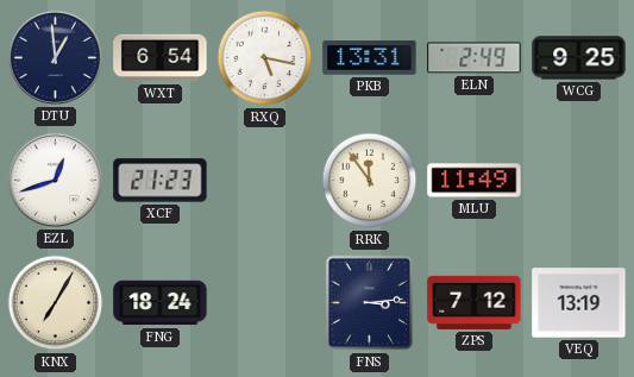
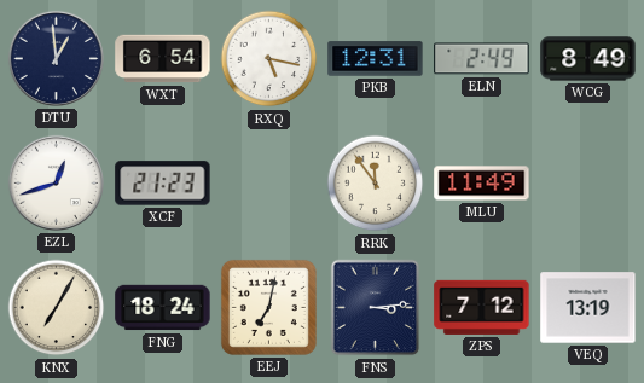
PKB: 13:31 -> 12:31 (376, 59)
WCG: 9:25 -> 8:49 (588, 59)
EEJ: none -> 7:02 (268, 307)
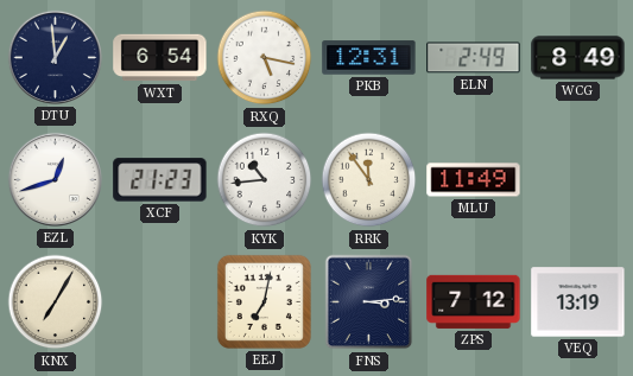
KYK: none -> 10:44 (265, 180)
FNG: 18:24 -> none (163, 308)
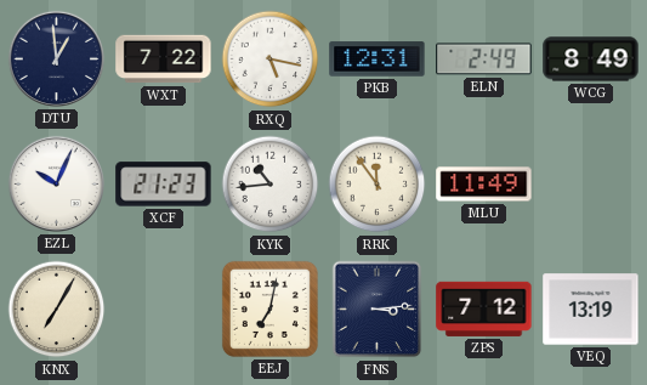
WXT: 6:54 -> 7:22 (164, 60)
EZL: 12:42 -> 10:04 (56, 183)
